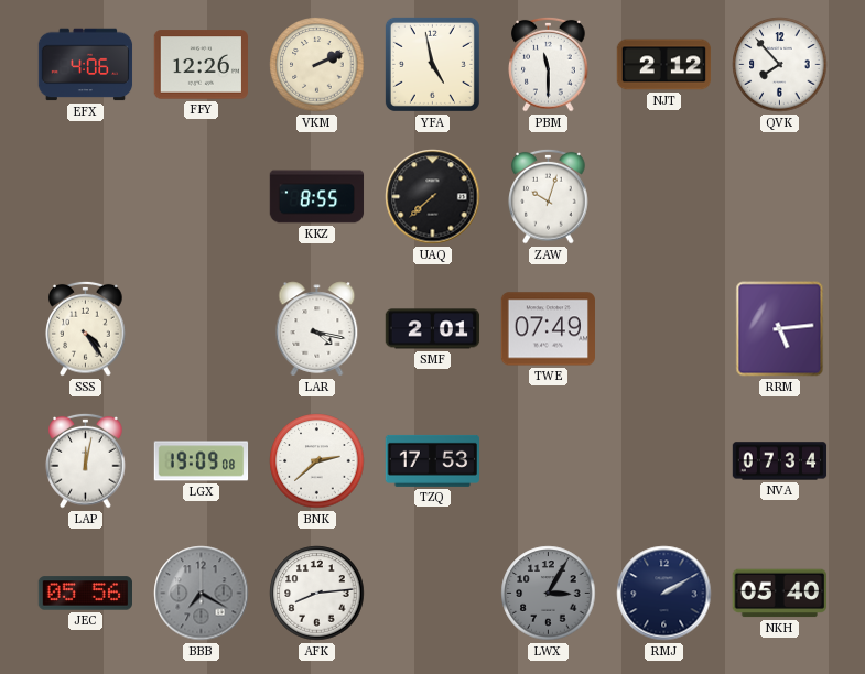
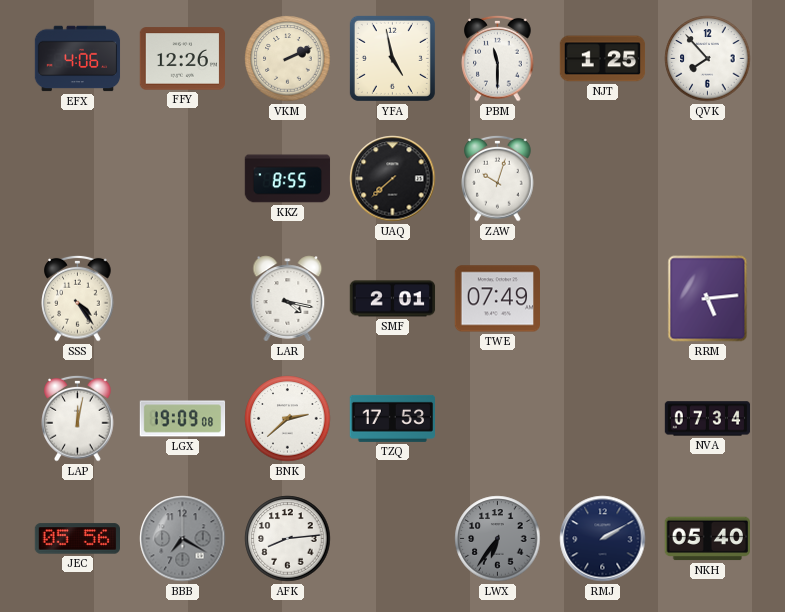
NJT: 2:12 -> 1:25 (603, 59)
LWX: 3:05 -> 6:36 (498, 539)
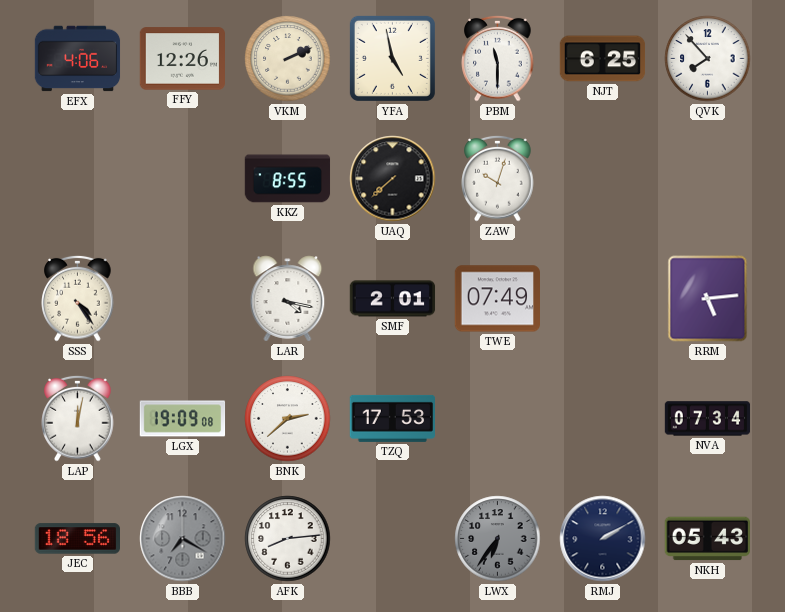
NJT: 1:25 -> 6:25 (603, 59)
JEC: 05:56 -> 18:56 (77, 539)
NKH: 05:40 -> 05:43 (707, 539)
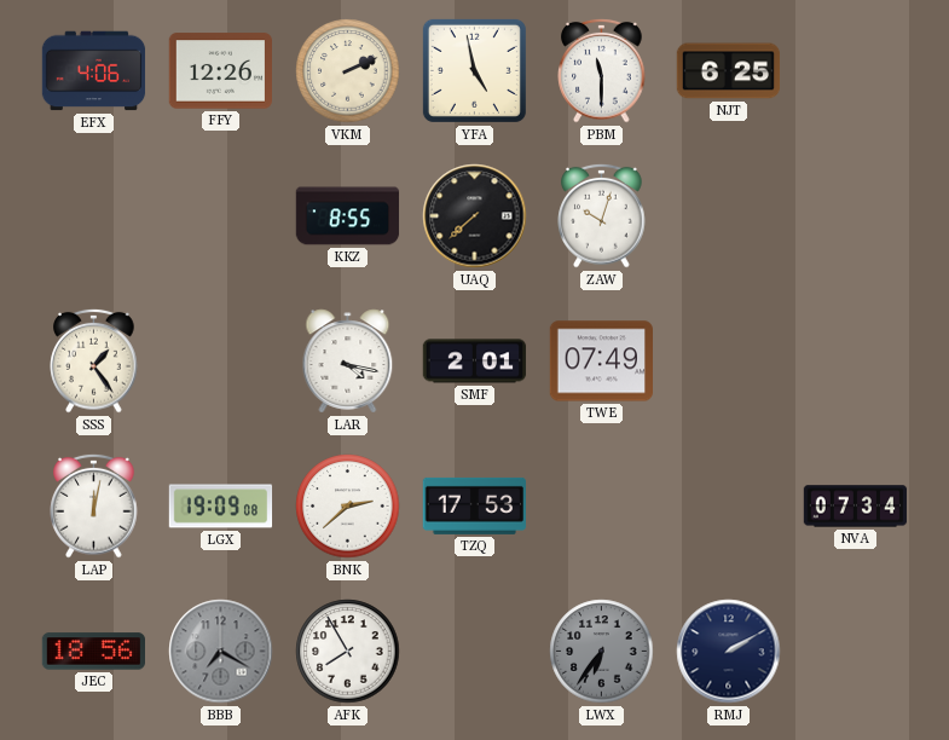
QVK: 7:53 -> none (708, 59)
SSS: 4:24 -> 1:24 (94, 360)
RRM: 5:14 -> none (708, 299)
AFK: 8:14 -> 7:55 (348, 652)
NKH: 05:43 -> none (707, 539)
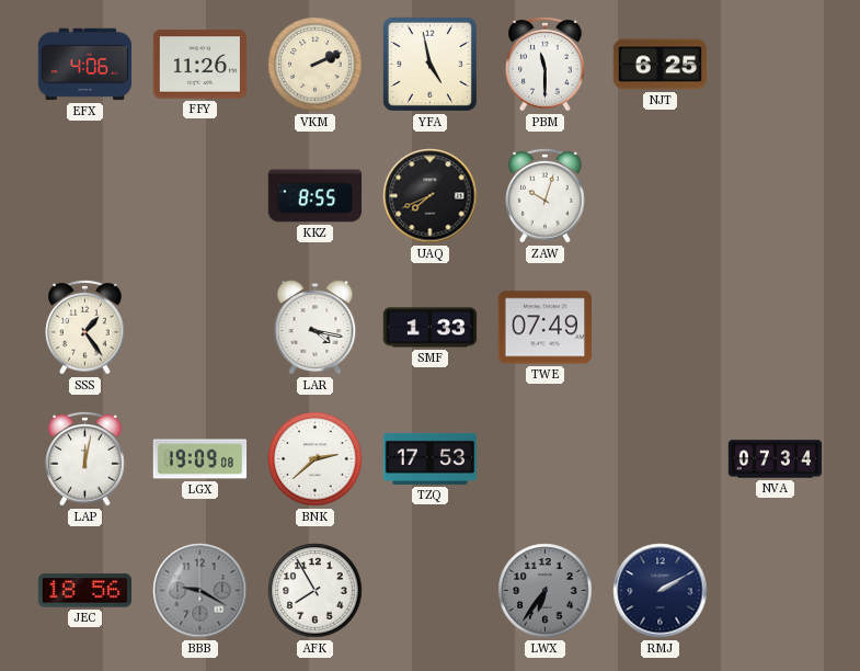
FFY: 12:26 -> 11:26 (200, 65)
UAQ: 7:38 -> 7:41 (431, 196)
SMF: 2:01 -> 1:33 (431, 328)
BBB: 7:20 -> 9:20 (200, 591)
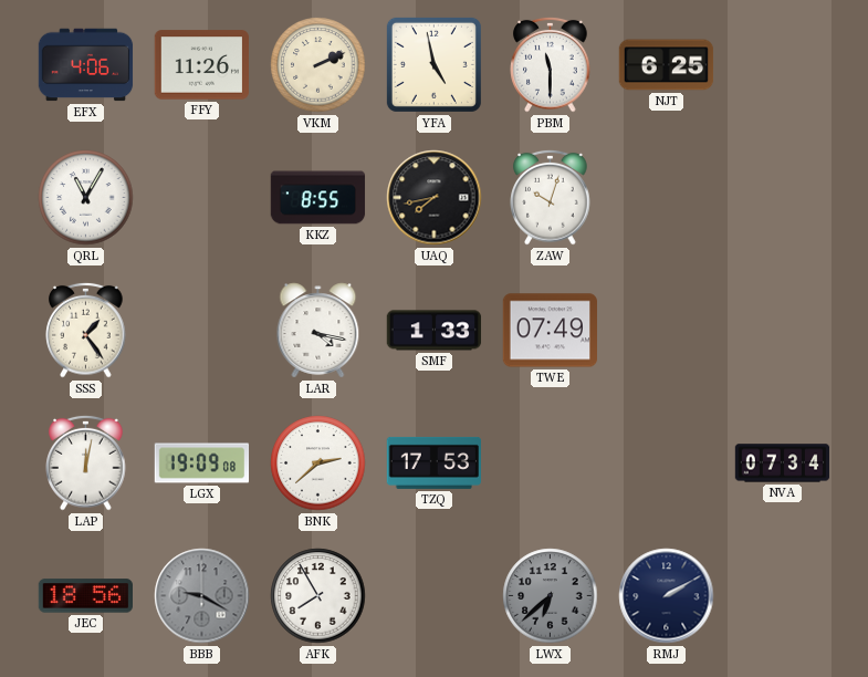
QRL: none -> 11:05 (86, 198)
UAQ: 7:41 -> 7:43 (435, 198)
LWX: 6:36 -> 6:38 (551, 596)
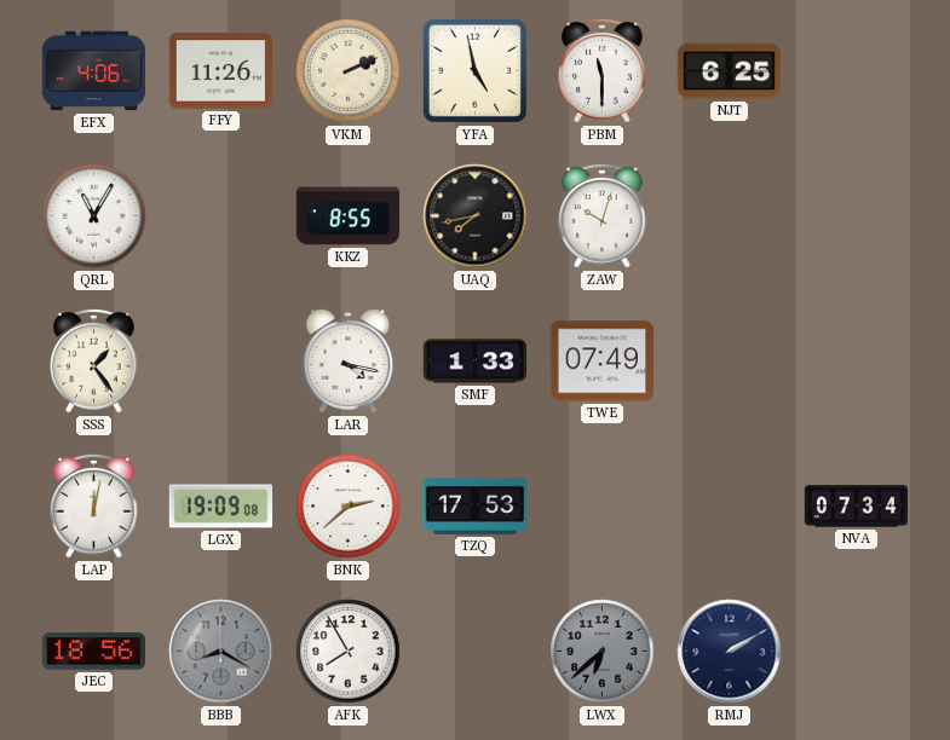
BBB: 9:20 -> 8:20 (221, 652)
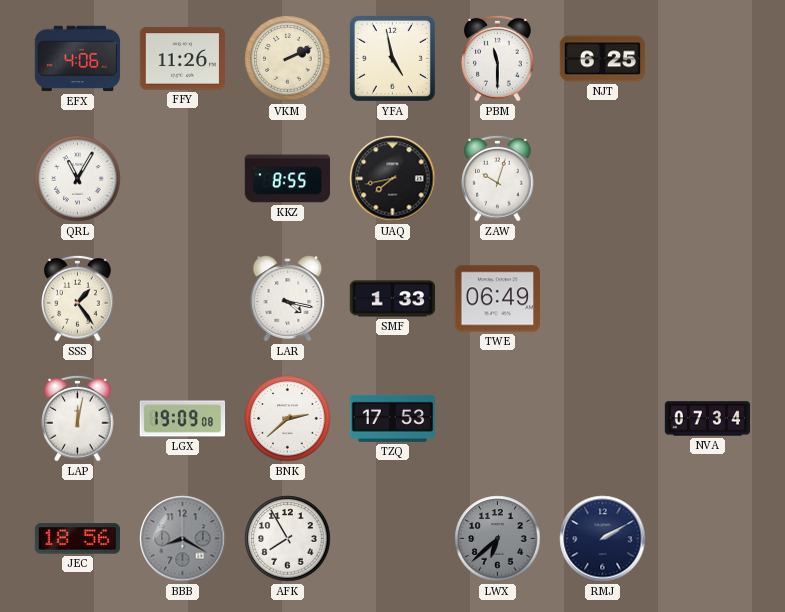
TWE: 07:49 -> 06:49 (498, 299)
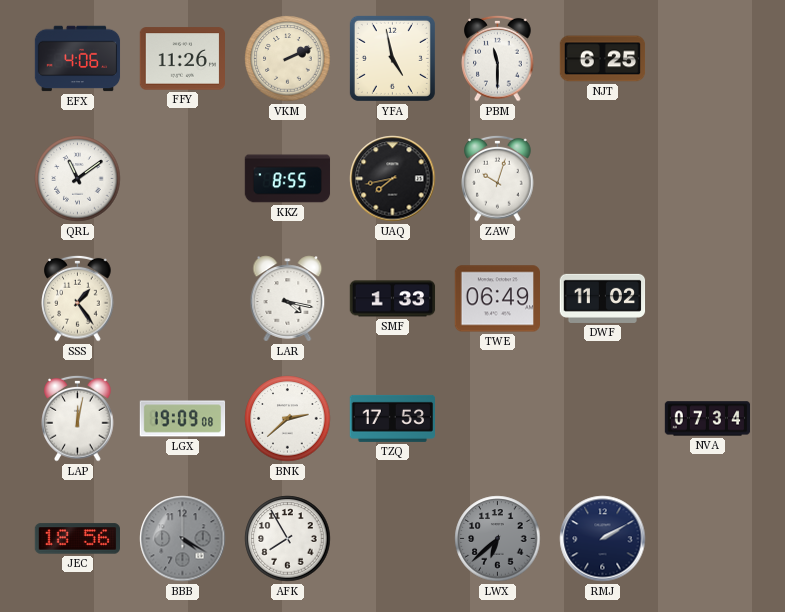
QRL: 11:05 -> 11:09 (78, 179)
DWF: none -> 11:02 (603, 298)
BBB: 8:20 -> 4:20 (183, 539)
